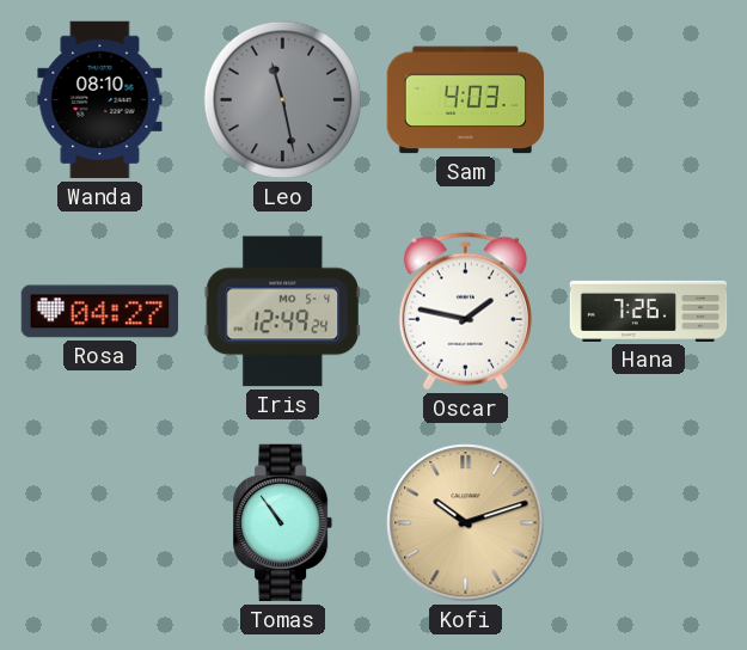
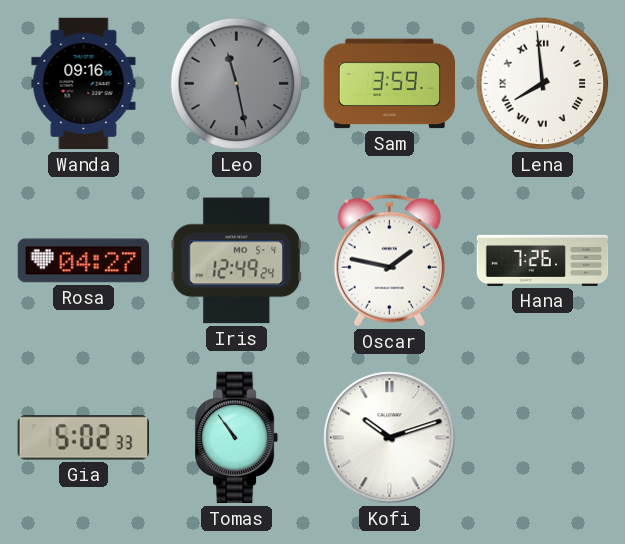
Wanda: 08:10 -> 09:16 (84, 84)
Sam: 4:03 -> 3:59 (390, 84)
Lena: none -> 7:59 (543, 84)
Gia: none -> 5:02 (83, 438)
Kofi dial: champagne -> white (390, 438)
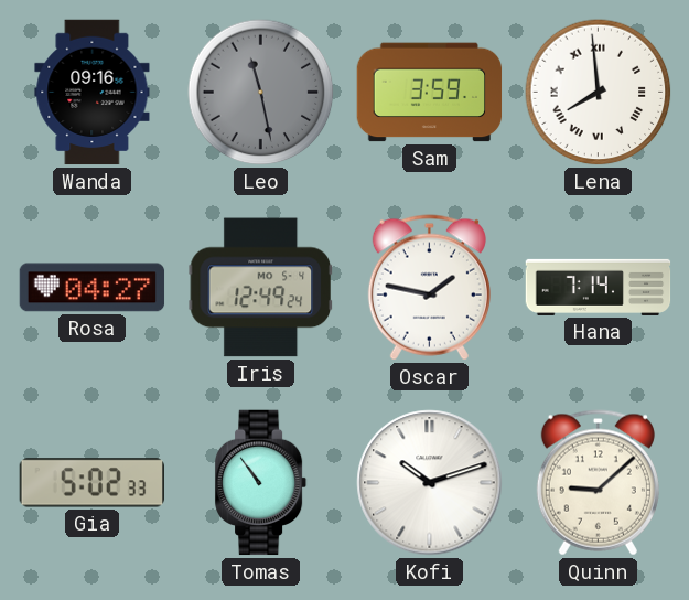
Hana: 7:26 -> 7:14 (599, 287)
Quinn: none -> 9:08 (598, 483)
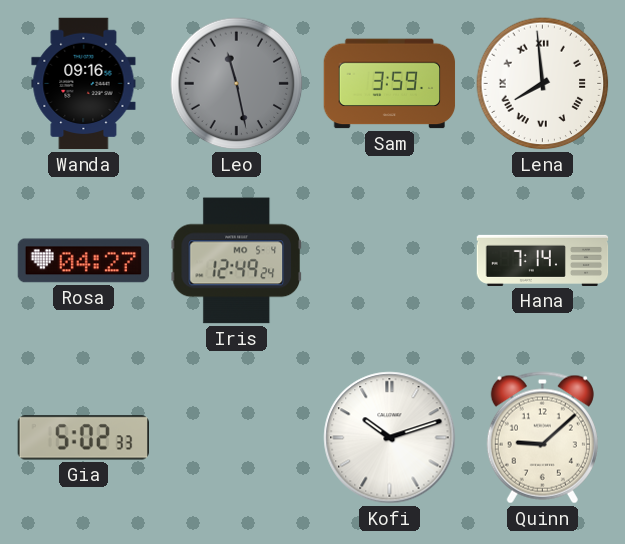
Oscar: 1:47 -> none (429, 288)
Tomas: 10:54 -> none (261, 483)
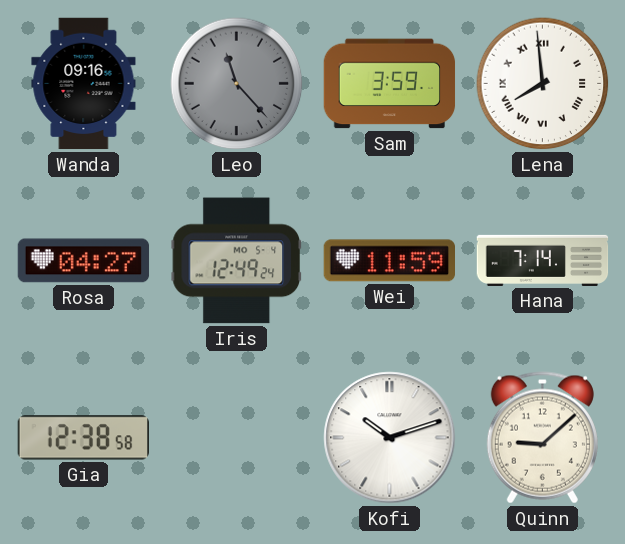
Leo: 11:28 -> 11:23 (237, 84)
Wei: none -> 11:59 (389, 261)
Gia: 5:02 -> 12:38 (83, 438)
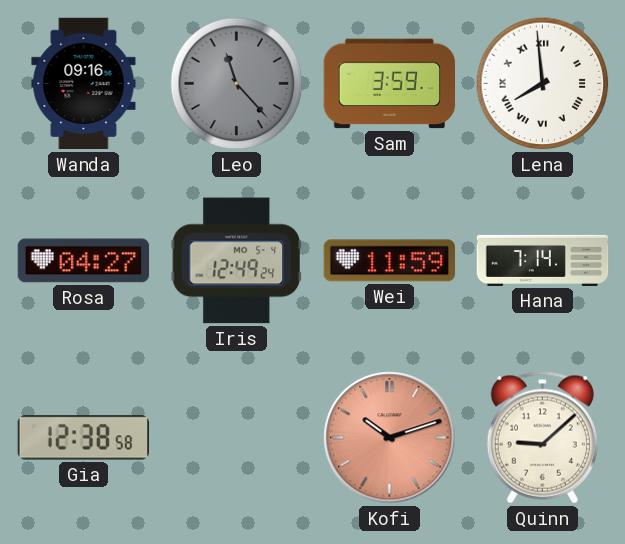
Kofi dial: white -> salmon (390, 438)
